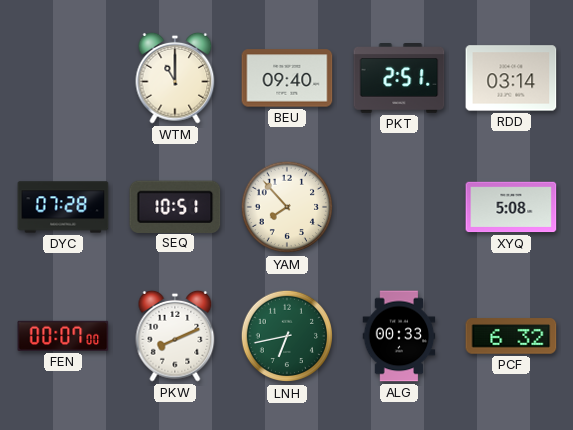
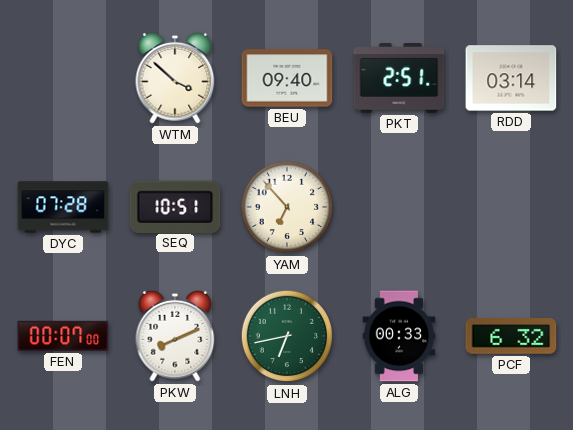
WTM: 11:00 -> 3:52 (175, 78)
YAM: 7:53 -> 6:53 (287, 207)
XYQ: 5:08 -> none (511, 207)
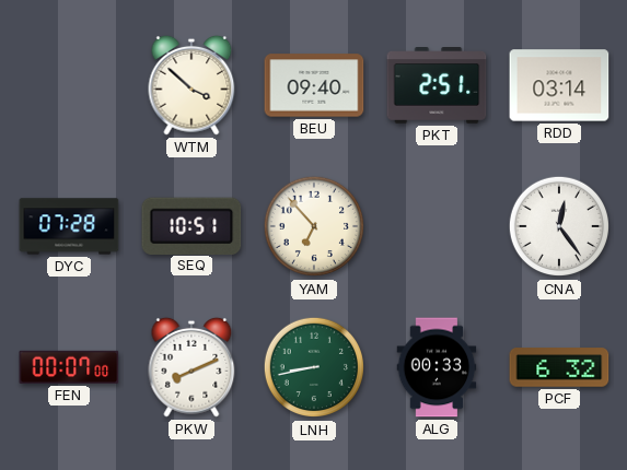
CNA: none -> 12:24 (559, 226)
LNH: 6:43 -> 8:43 (314, 367)
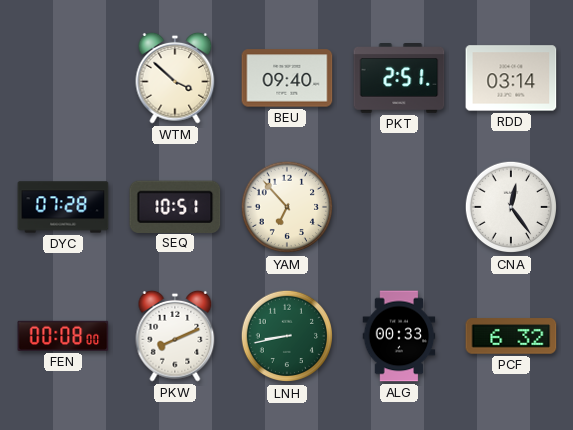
FEN: 00:07 -> 00:08 (63, 336)
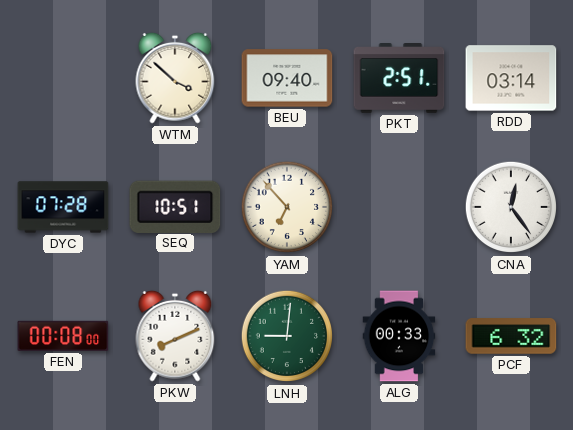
LNH: 8:43 -> 9:01 (287, 336)
